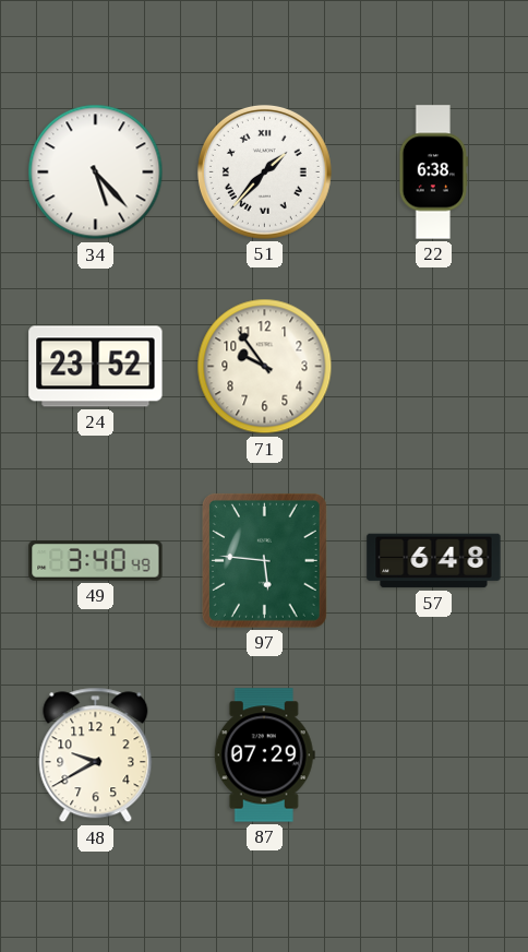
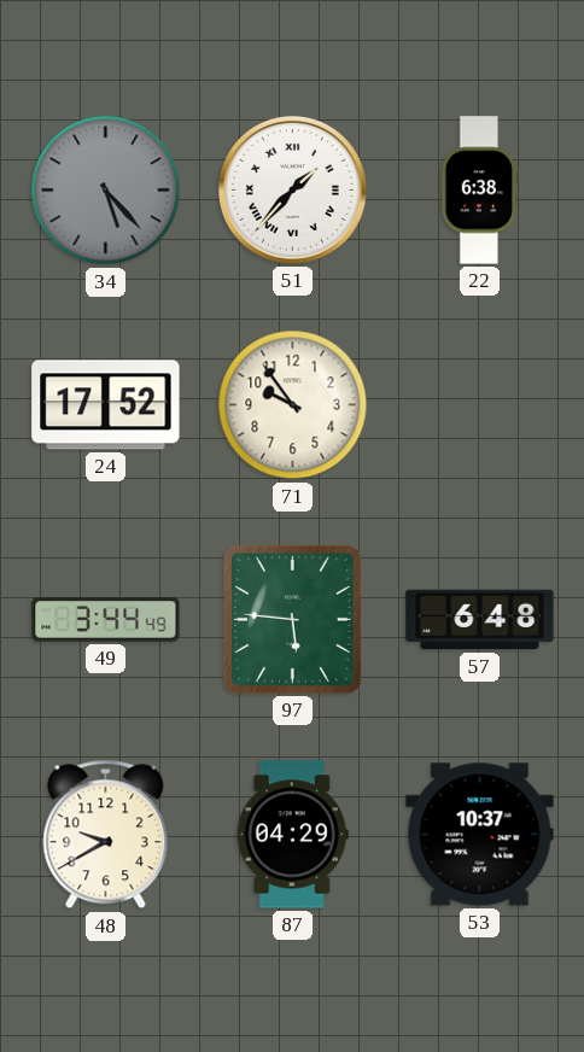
34 dial: white -> grey (106, 191)
24: 23:52 -> 17:52 (106, 405)
49: 3:40 -> 3:44 (106, 620)
87: 07:29 -> 04:29 (292, 835)
53: none -> 10:37 (480, 835)
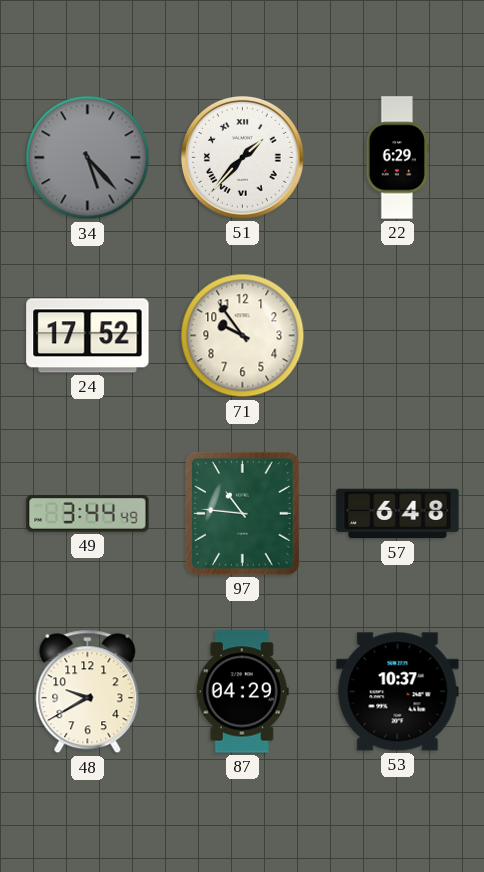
22: 6:38 -> 6:29 (397, 158)
97: 5:46 -> 10:46 (242, 513)
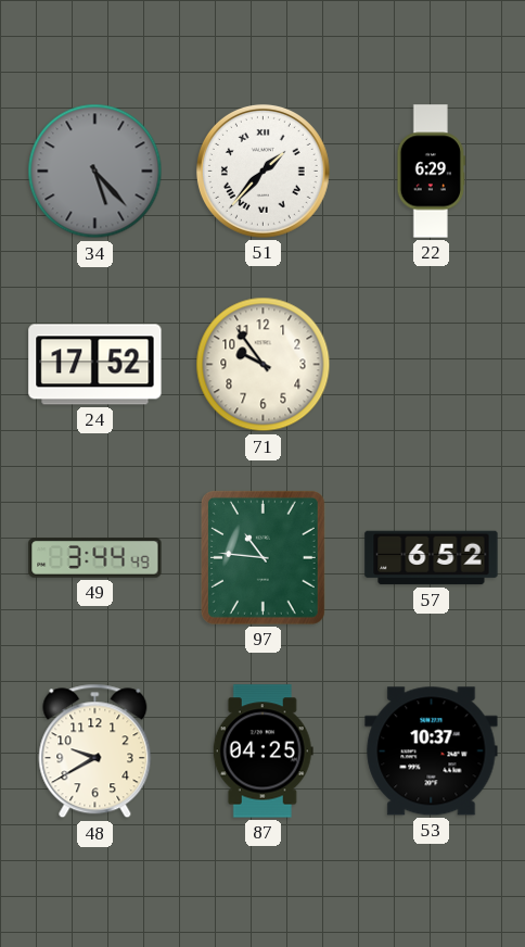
57: 6:48 -> 6:52 (432, 558)
87: 04:29 -> 04:25 (262, 752)
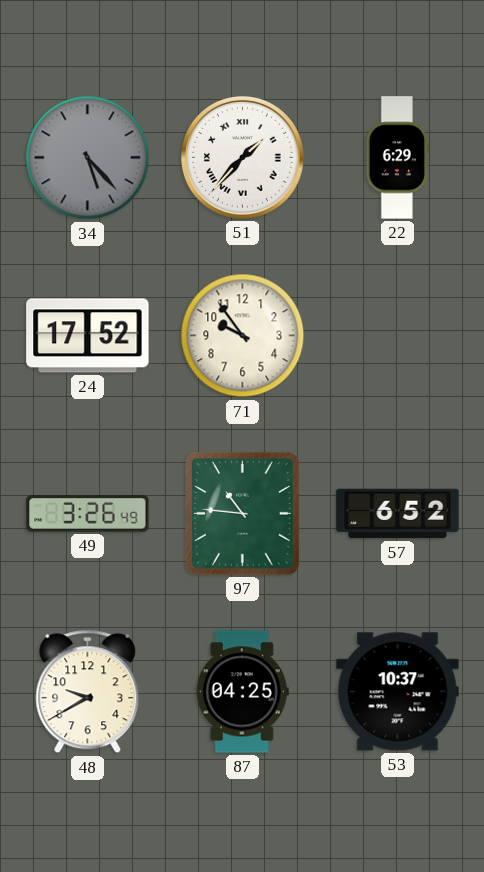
49: 3:44 -> 3:26 (88, 514)
